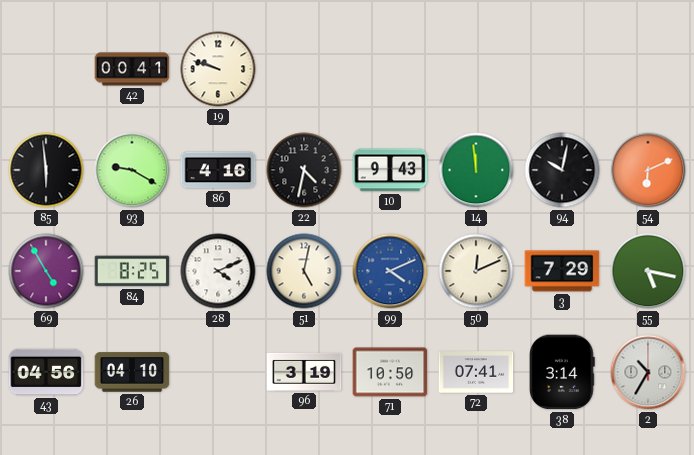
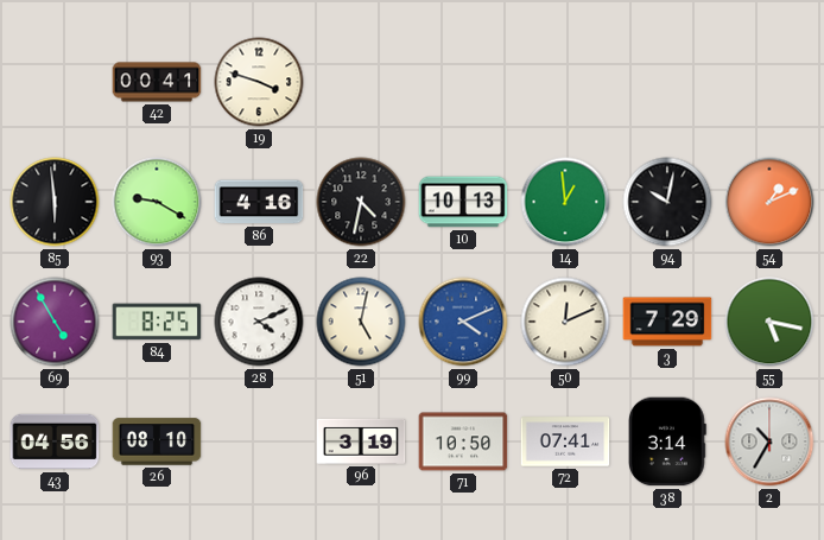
19: 9:48 -> 3:48 (259, 82)
10: 9:43 -> 10:13 (463, 202)
14: 11:59 -> 12:59 (565, 202)
54: 6:11 -> 1:11 (769, 202)
26: 04:10 -> 08:10 (157, 441)
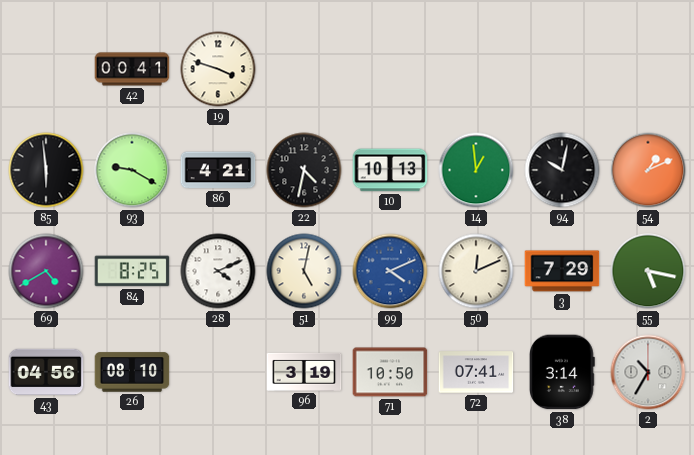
86: 4:16 -> 4:21 (218, 170)
69: 4:55 -> 4:40 (46, 271)
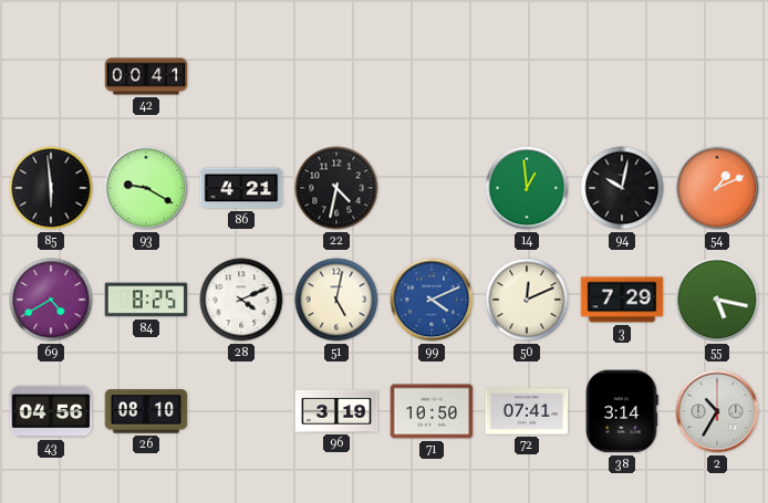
19: 3:48 -> none (218, 69)
10: 10:13 -> none (390, 170)
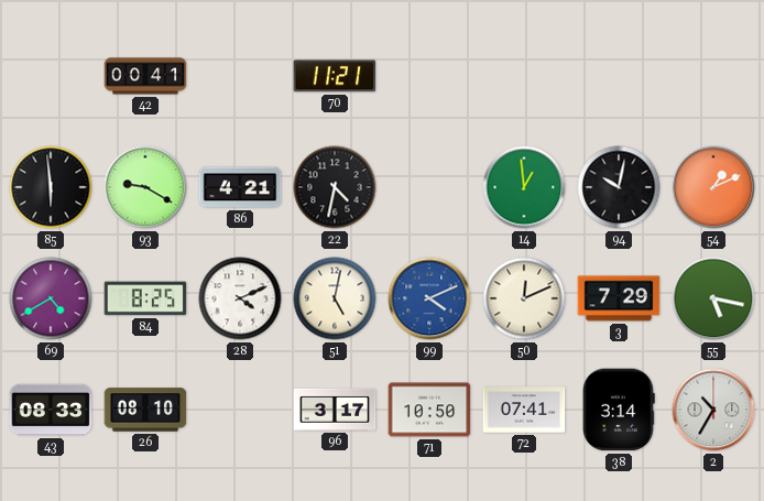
70: none -> 11:21 (335, 76)
43: 04:56 -> 08:33 (51, 410)
96: 3:19 -> 3:17 (335, 410)
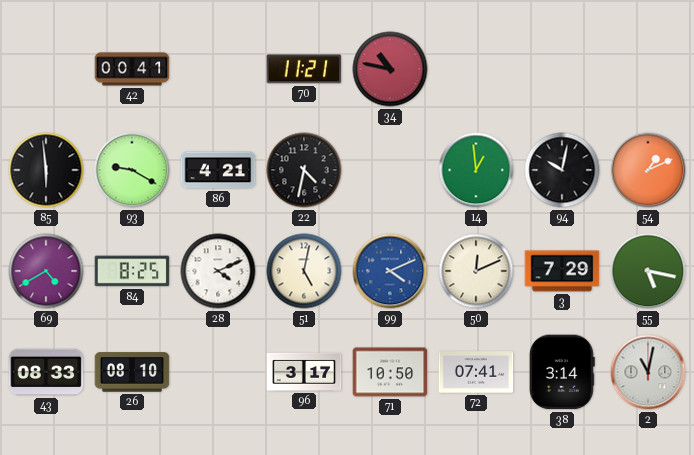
34: none -> 10:47 (390, 69)
2: 10:35 -> 11:02 (648, 372)
